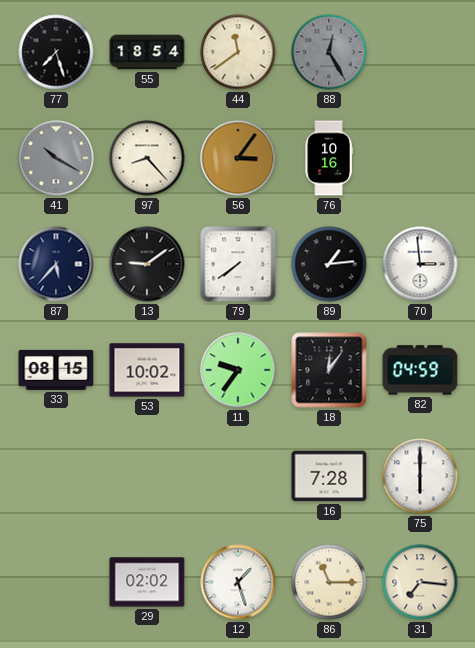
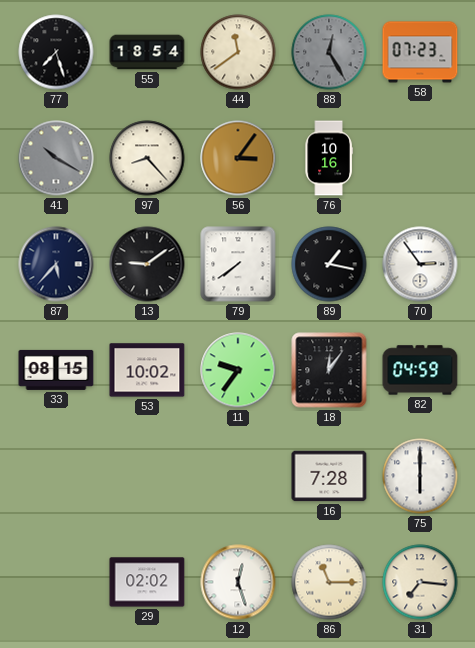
58: none -> 07:23 (420, 52)
89: 1:14 -> 1:17 (329, 264)
70: 2:59 -> 2:54 (420, 264)
12: 1:27 -> 12:27 (238, 582)
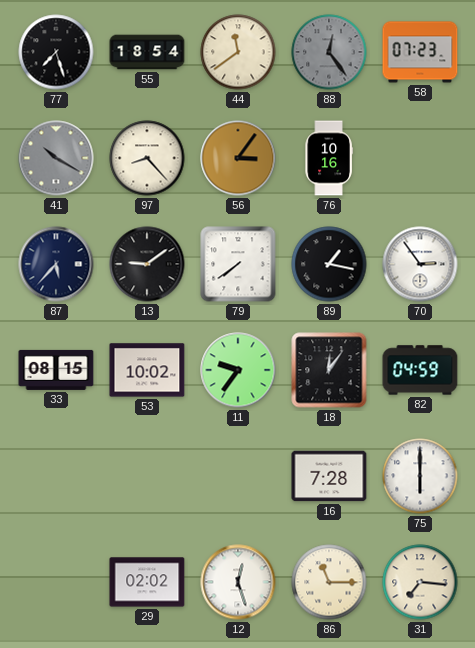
88: 12:25 -> 12:24 (329, 52)
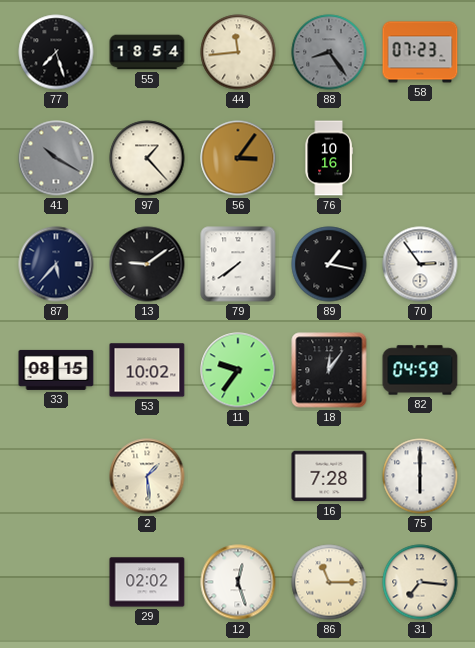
44: 11:39 -> 11:44 (238, 52)
88: 12:24 -> 8:24 (329, 52)
97: 8:23 -> 1:23 (147, 158)
2: none -> 1:29 (147, 476)
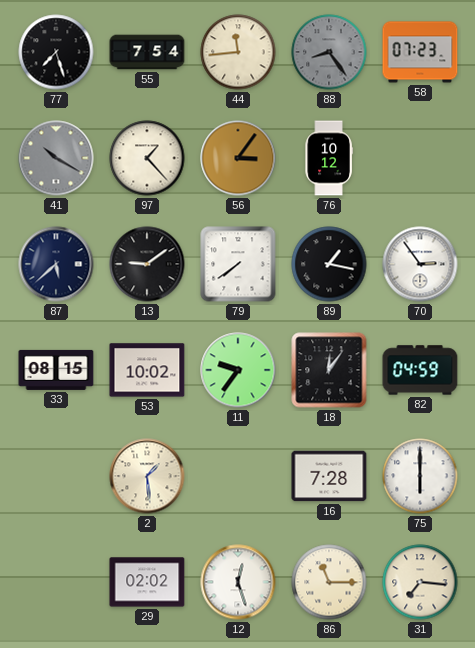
55: 18:54 -> 7:54 (147, 52)
76: 10:16 -> 10:12 (329, 158)
87: 5:37 -> 5:38 (56, 264)
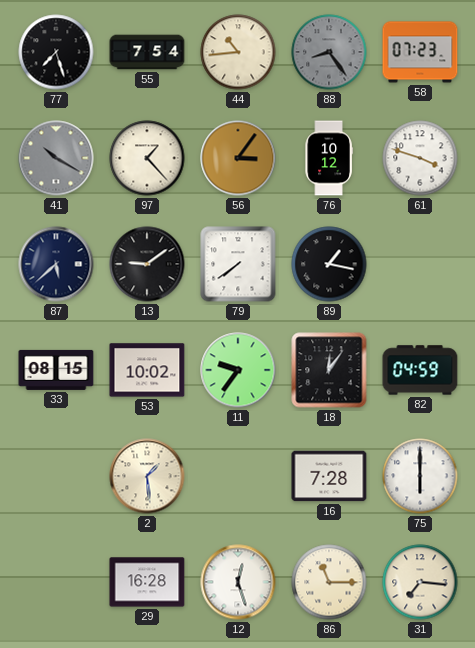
44: 11:44 -> 10:44 (238, 52)
61: none -> 3:48 (420, 158)
70: 2:54 -> none (420, 264)
29: 02:02 -> 16:28 (147, 582)
